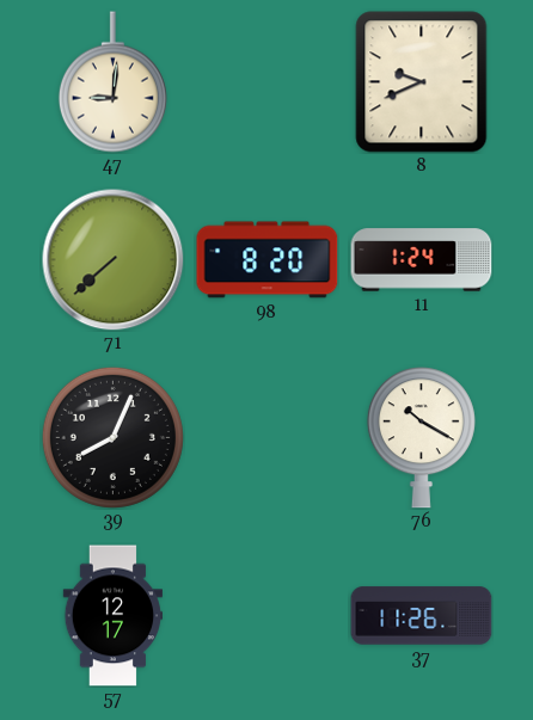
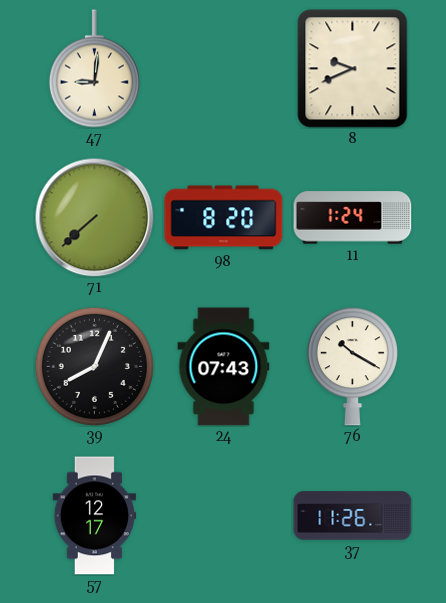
24: none -> 07:43 (224, 367)
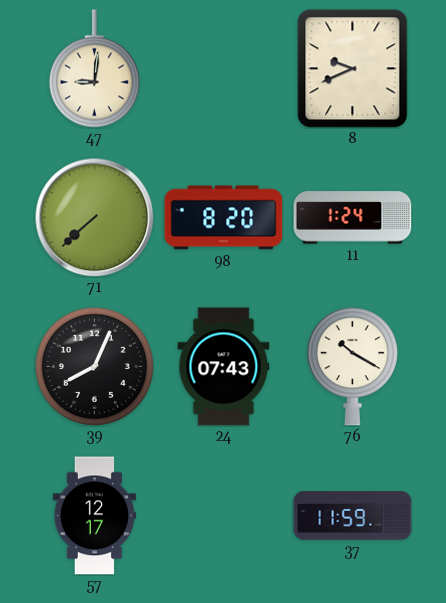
37: 11:26 -> 11:59 (353, 516)
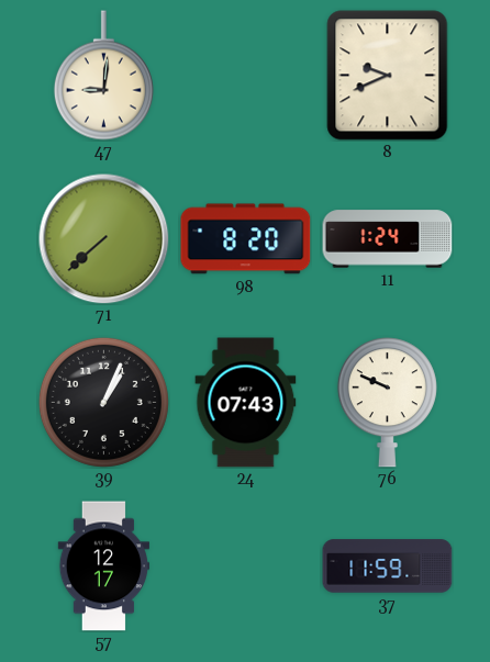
39: 8:04 -> 1:04 (103, 402)
76: 10:20 -> 9:49 (387, 403)
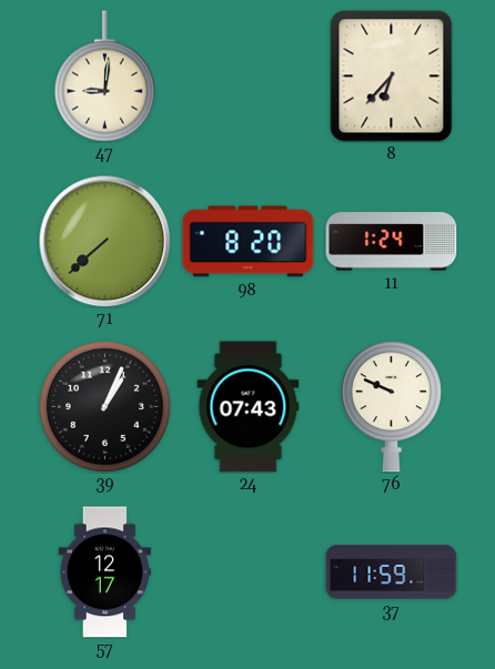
8: 9:41 -> 6:37 (392, 77)
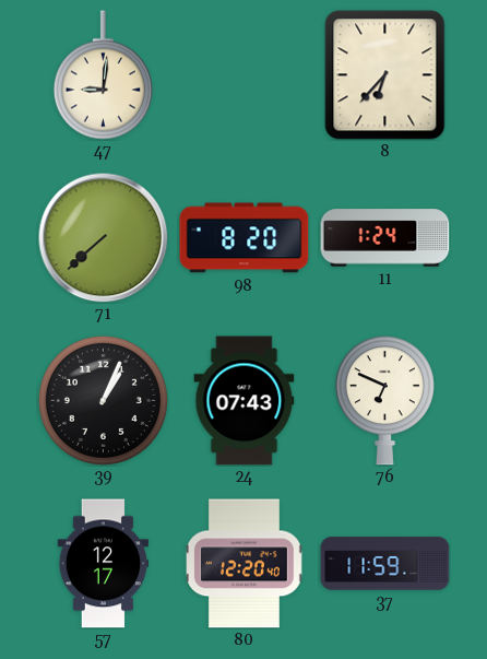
76: 9:49 -> 6:49 (384, 401)
80: none -> 12:20 (245, 564)
